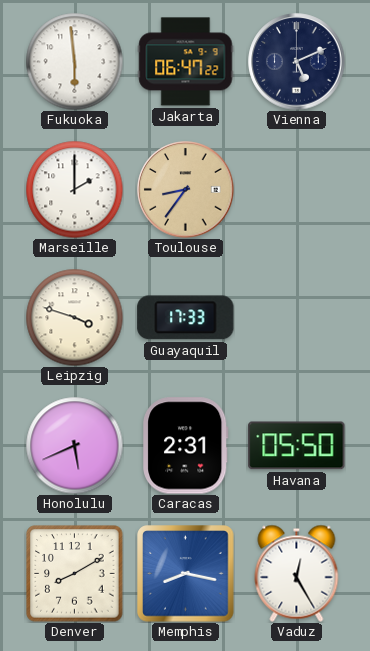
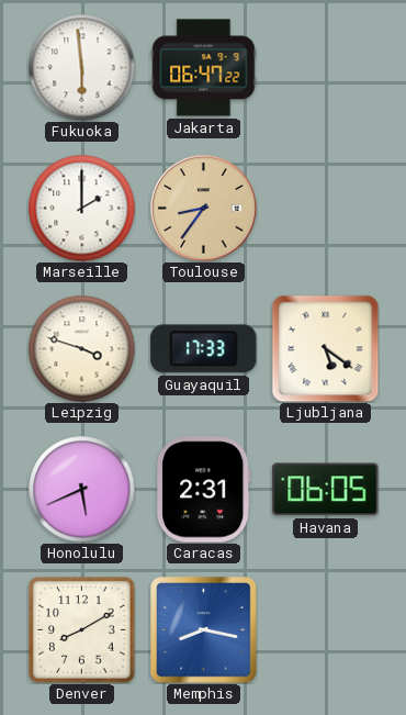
Vienna: 5:11 -> none (297, 62)
Ljubljana: none -> 5:21 (325, 348)
Havana: 05:50 -> 06:05 (326, 490)
Vaduz: 12:25 -> none (297, 573)
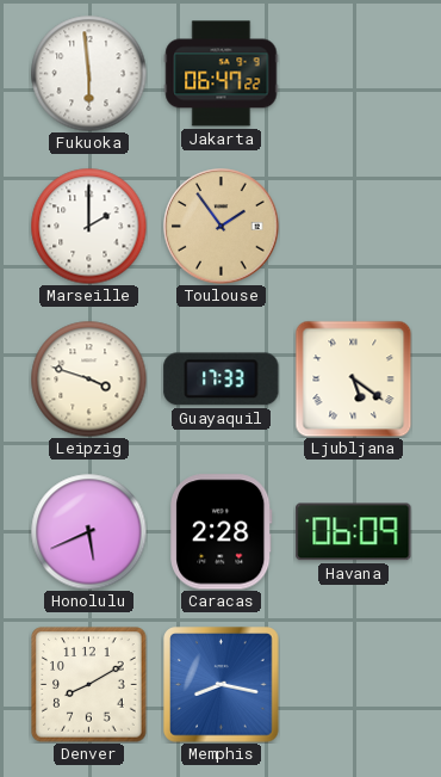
Toulouse: 8:36 -> 1:54 (222, 227)
Caracas: 2:31 -> 2:28 (222, 532)
Havana: 06:05 -> 06:09 (354, 532)
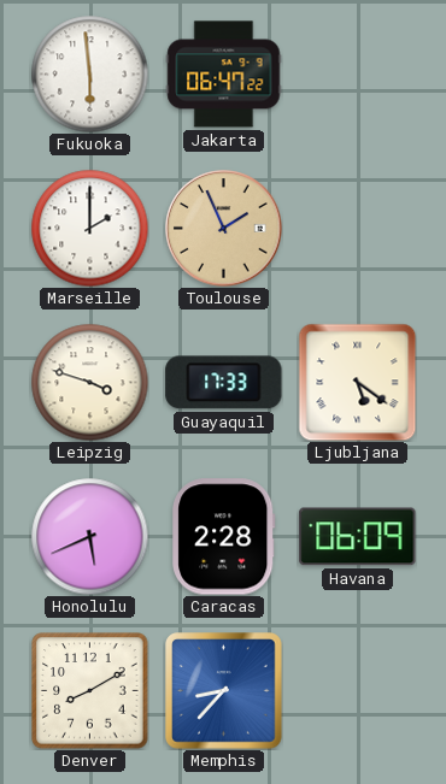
Toulouse: 1:54 -> 1:56 (224, 229)
Memphis: 8:17 -> 8:37 (224, 691)
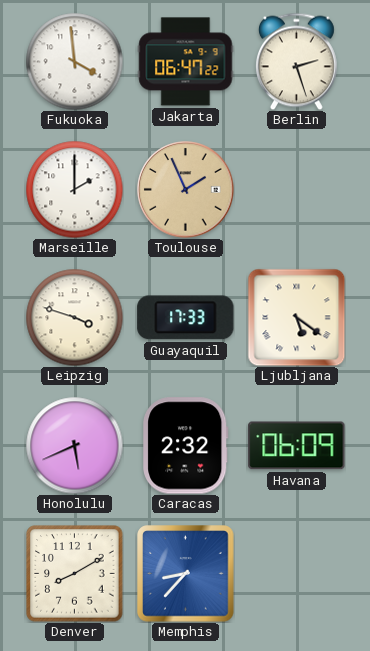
Fukuoka: 5:59 -> 3:59 (74, 61)
Berlin: none -> 2:27 (296, 61)
Caracas: 2:28 -> 2:32 (186, 446)
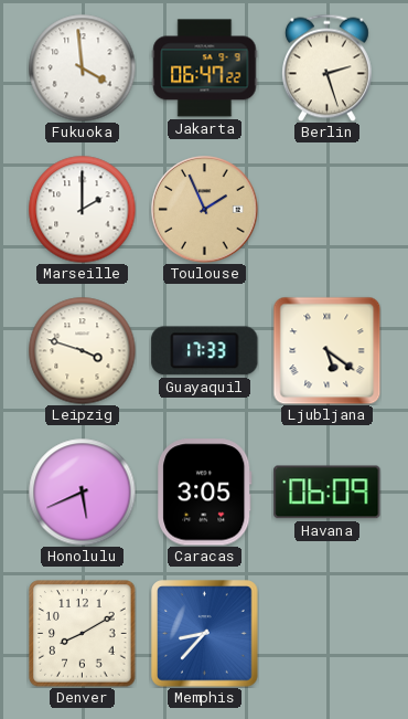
Caracas: 2:32 -> 3:05 (205, 493)
